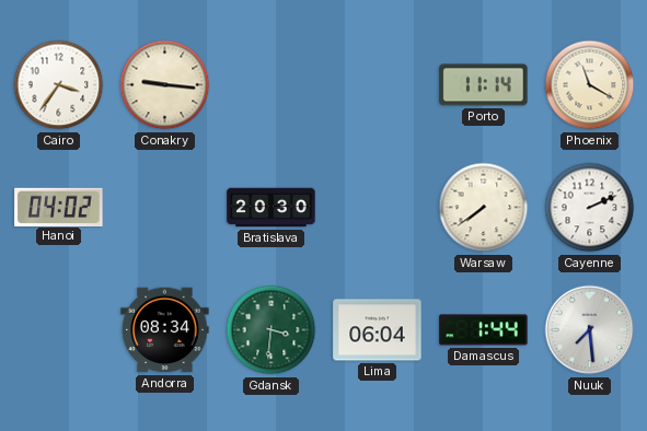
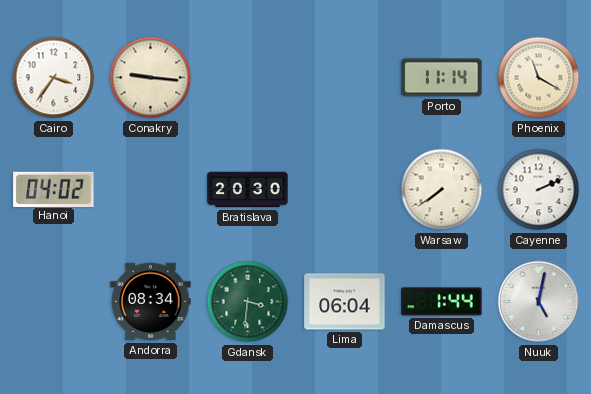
Nuuk: 7:29 -> 5:02 (539, 302)
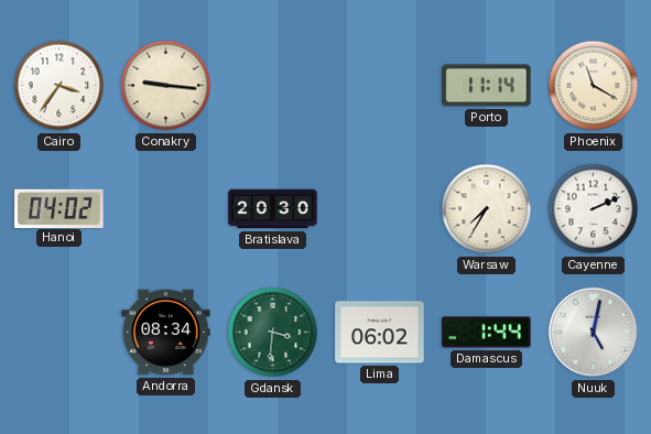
Warsaw: 7:39 -> 7:35 (487, 209)
Lima: 06:04 -> 06:02 (380, 333)
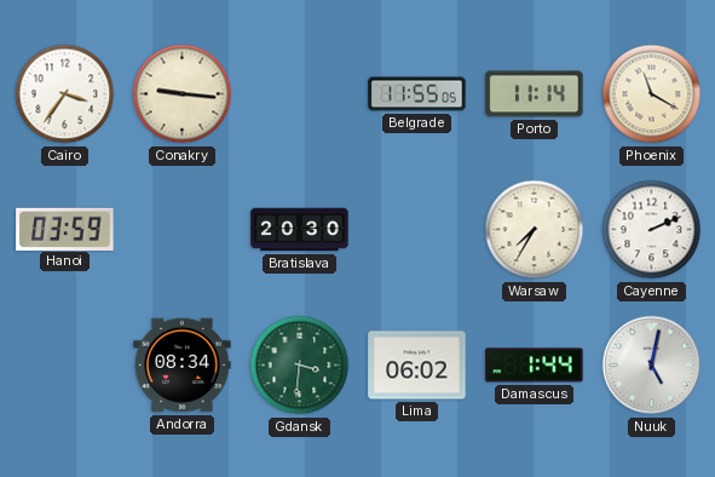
Belgrade: none -> 11:55 (417, 94)
Hanoi: 04:02 -> 03:59 (65, 229)
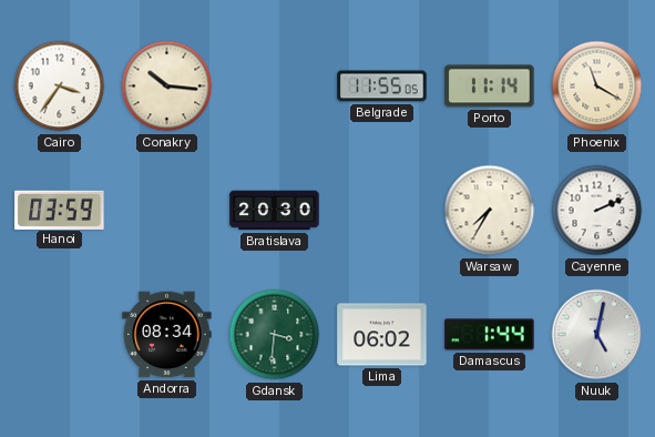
Conakry: 9:16 -> 10:16 (167, 87)
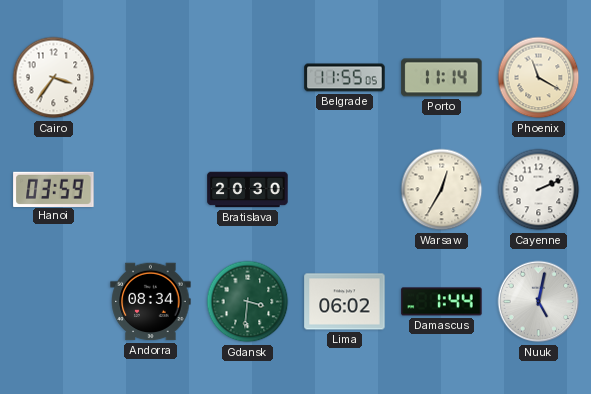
Conakry: 10:16 -> none (167, 87)
Warsaw: 7:35 -> 12:35 (442, 190)
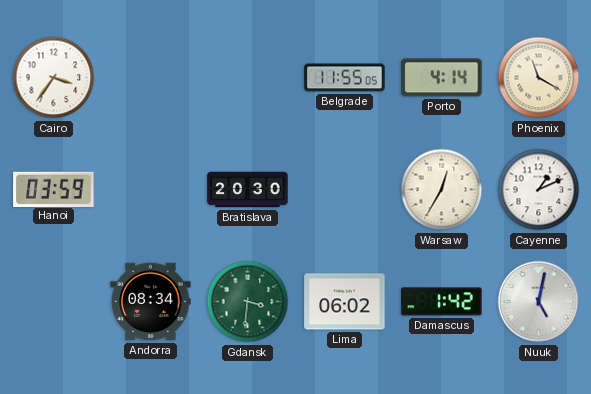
Porto: 11:14 -> 4:14 (442, 78)
Cayenne: 2:11 -> 1:11 (539, 190)
Damascus: 1:44 -> 1:42 (442, 302)
